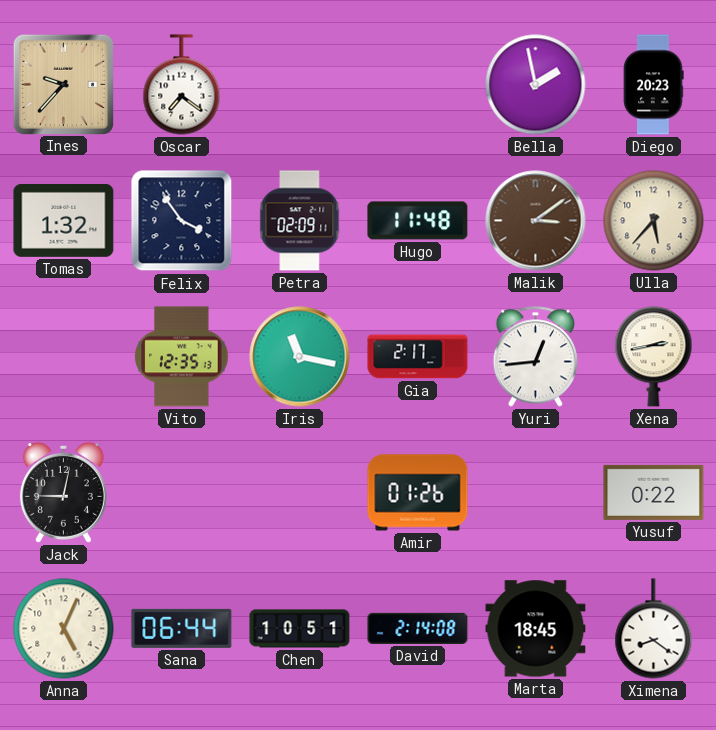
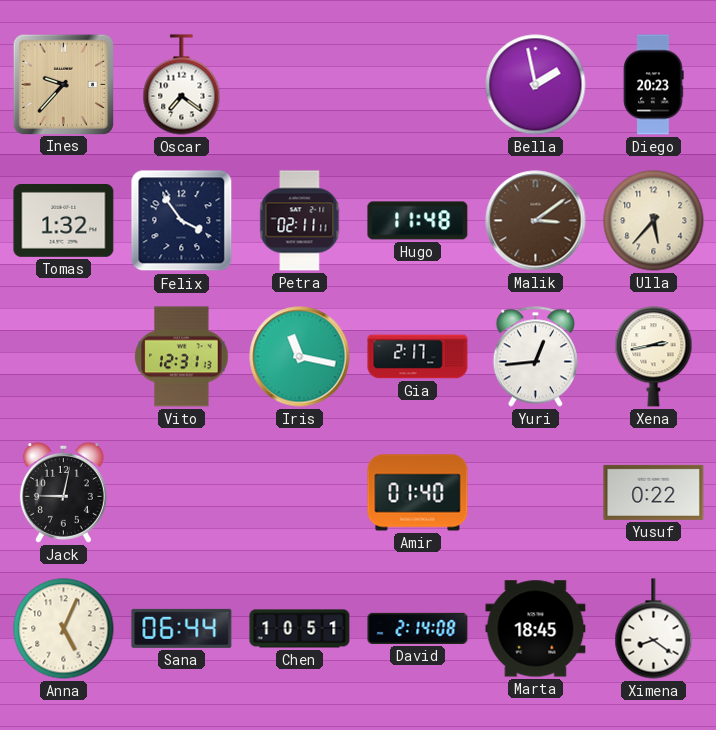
Petra: 02:09 -> 02:11 (300, 221)
Vito: 12:35 -> 12:31 (182, 357)
Amir: 01:26 -> 01:40 (418, 493)
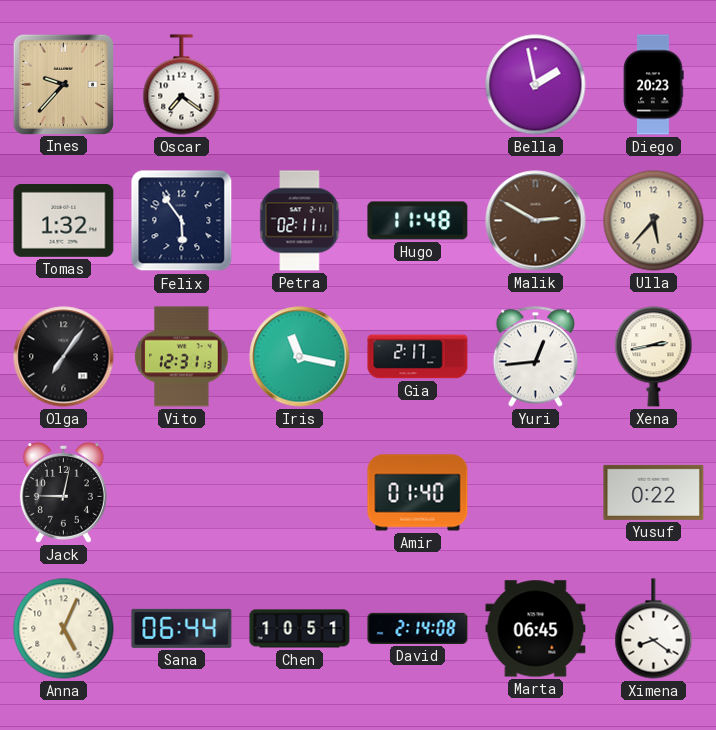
Felix: 3:54 -> 5:54 (182, 221)
Malik: 3:09 -> 2:50 (536, 221)
Olga: none -> 7:06 (64, 357)
Marta: 18:45 -> 06:45 (536, 629)
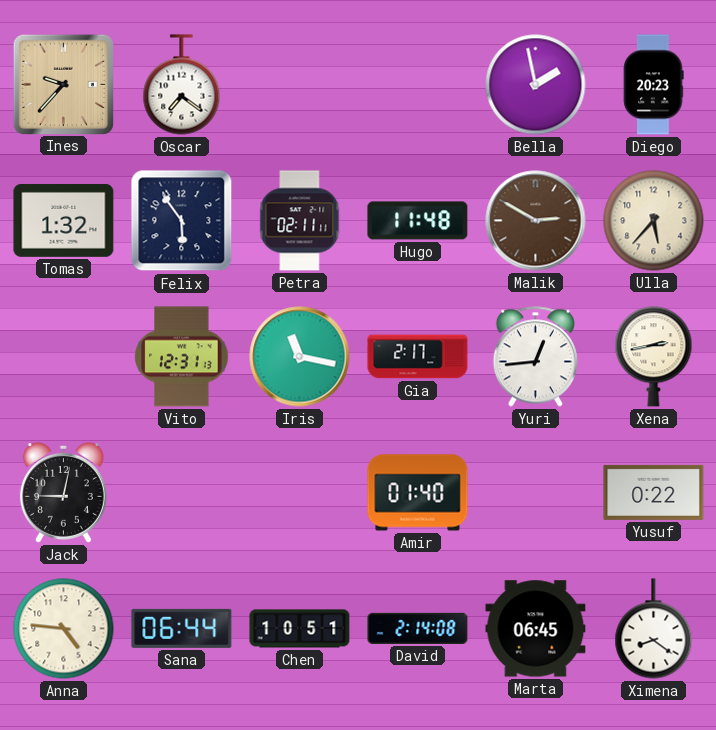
Olga: 7:06 -> none (64, 357)
Anna: 5:04 -> 4:46 (64, 629)
